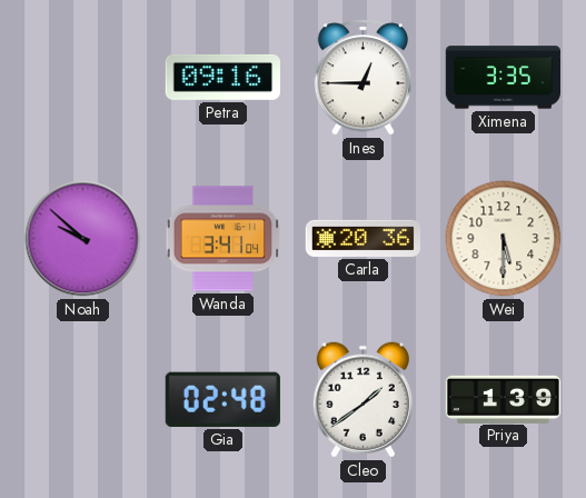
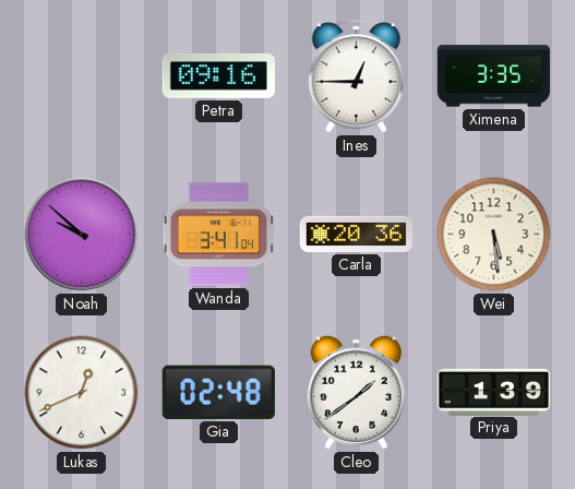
Wei: 5:30 -> 5:29 (494, 235)
Lukas: none -> 12:41 (82, 393)
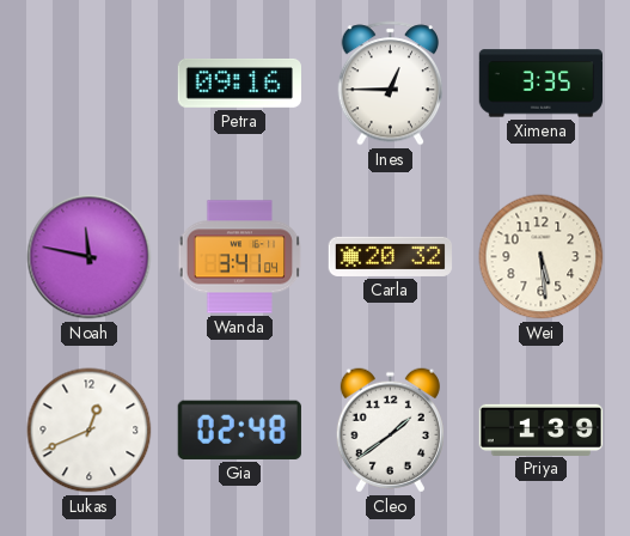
Noah: 9:52 -> 11:47 (90, 257)
Carla: 20:36 -> 20:32 (391, 256)
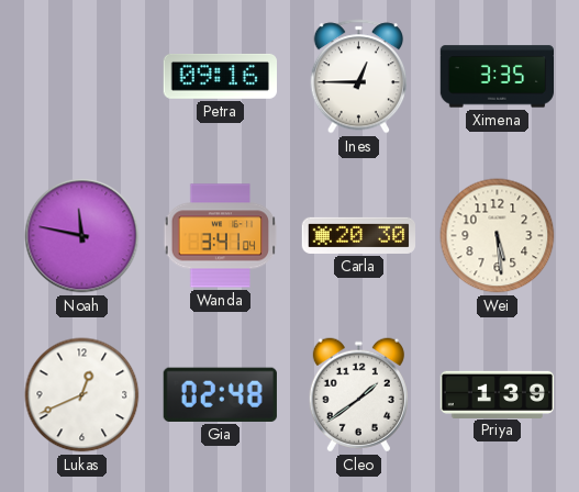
Carla: 20:32 -> 20:30 (359, 235)
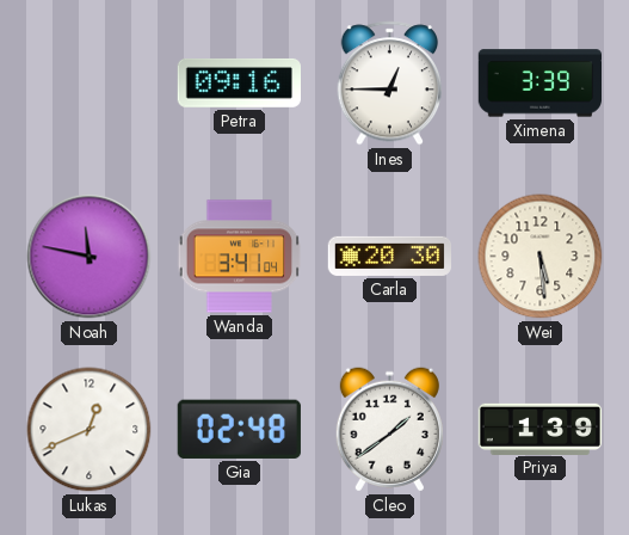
Ximena: 3:35 -> 3:39 (539, 84)
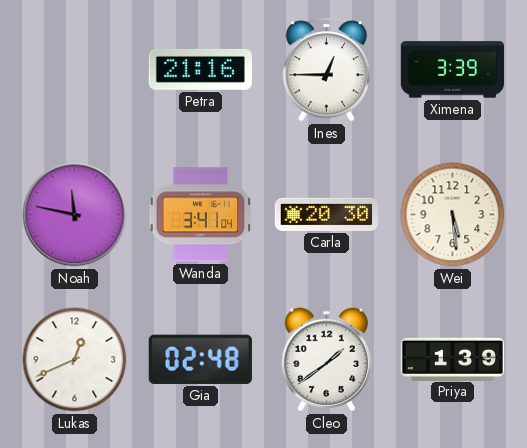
Petra: 09:16 -> 21:16 (200, 69)
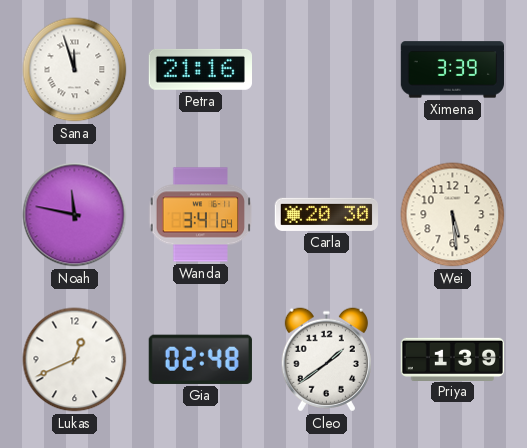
Sana: none -> 11:57 (75, 70)
Ines: 12:45 -> none (327, 70)
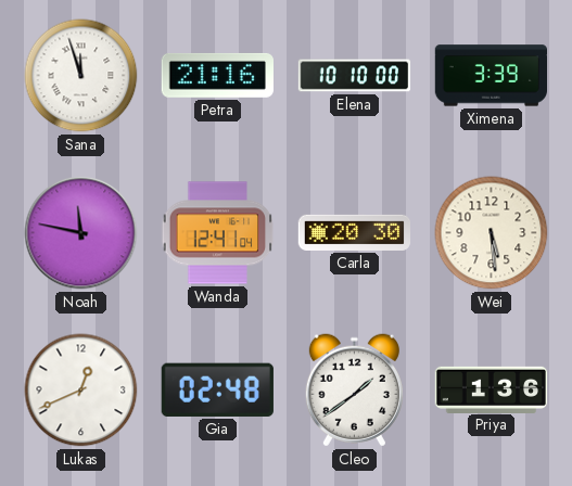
Elena: none -> 10:10 (355, 76)
Wanda: 3:41 -> 12:41 (218, 233)
Priya: 1:39 -> 1:36 (492, 389)
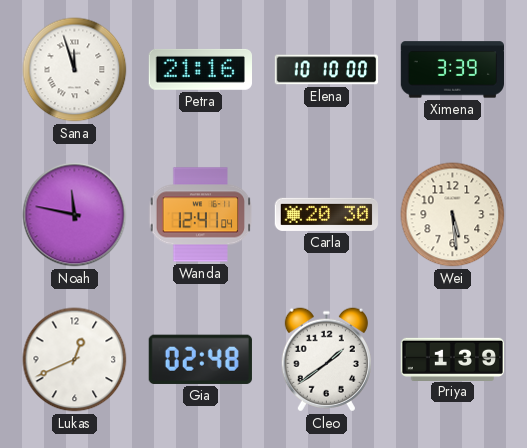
Priya: 1:36 -> 1:39 (453, 359)
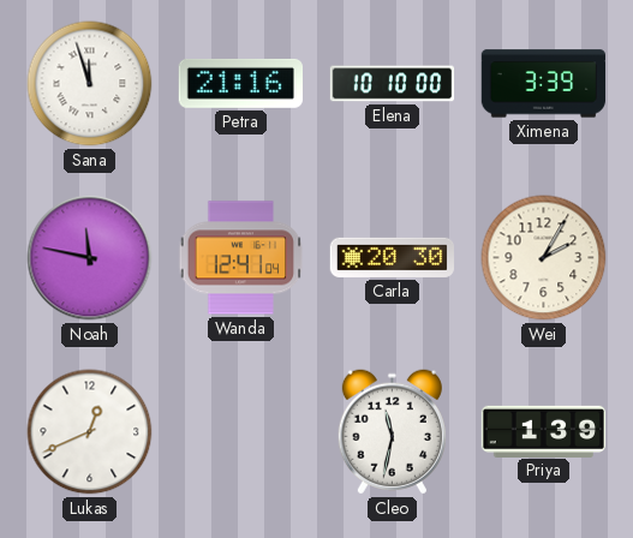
Wei: 5:29 -> 2:05 (544, 258)
Gia: 02:48 -> none (200, 359)
Cleo: 1:39 -> 11:32 (392, 432)
